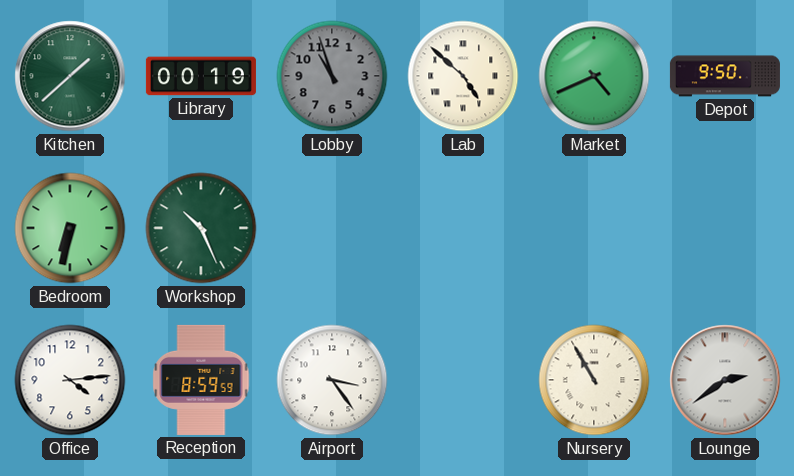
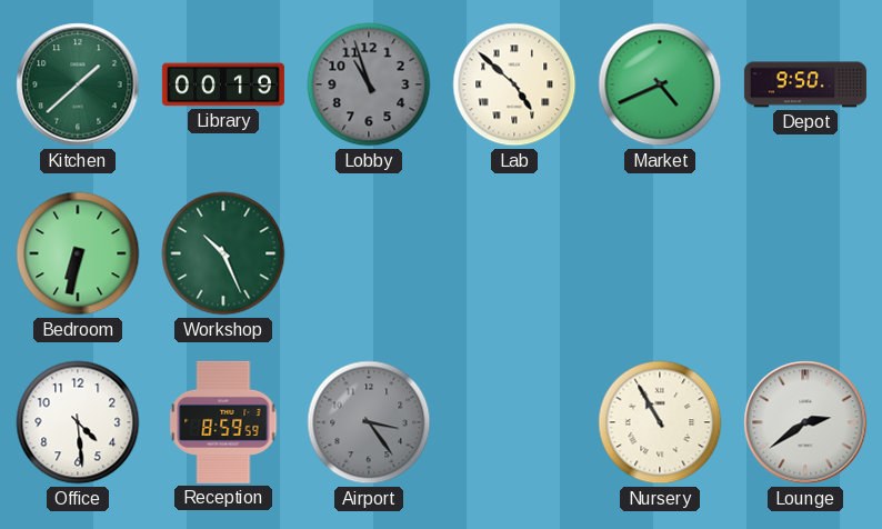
Office: 4:14 -> 4:29 (78, 422)
Airport dial: white -> grey (369, 422)
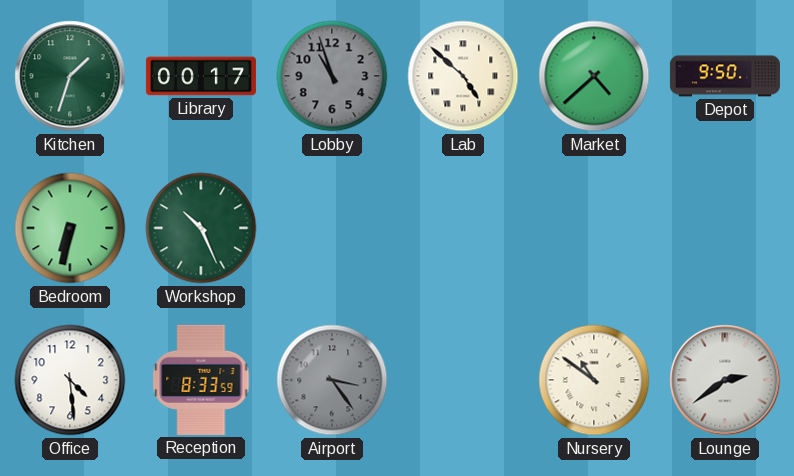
Kitchen: 1:38 -> 1:33 (70, 76)
Library: 00:19 -> 00:17 (201, 76)
Market: 4:41 -> 4:38 (594, 76)
Reception: 8:59 -> 8:33 (201, 380)
Nursery: 10:55 -> 10:51 (594, 380)
